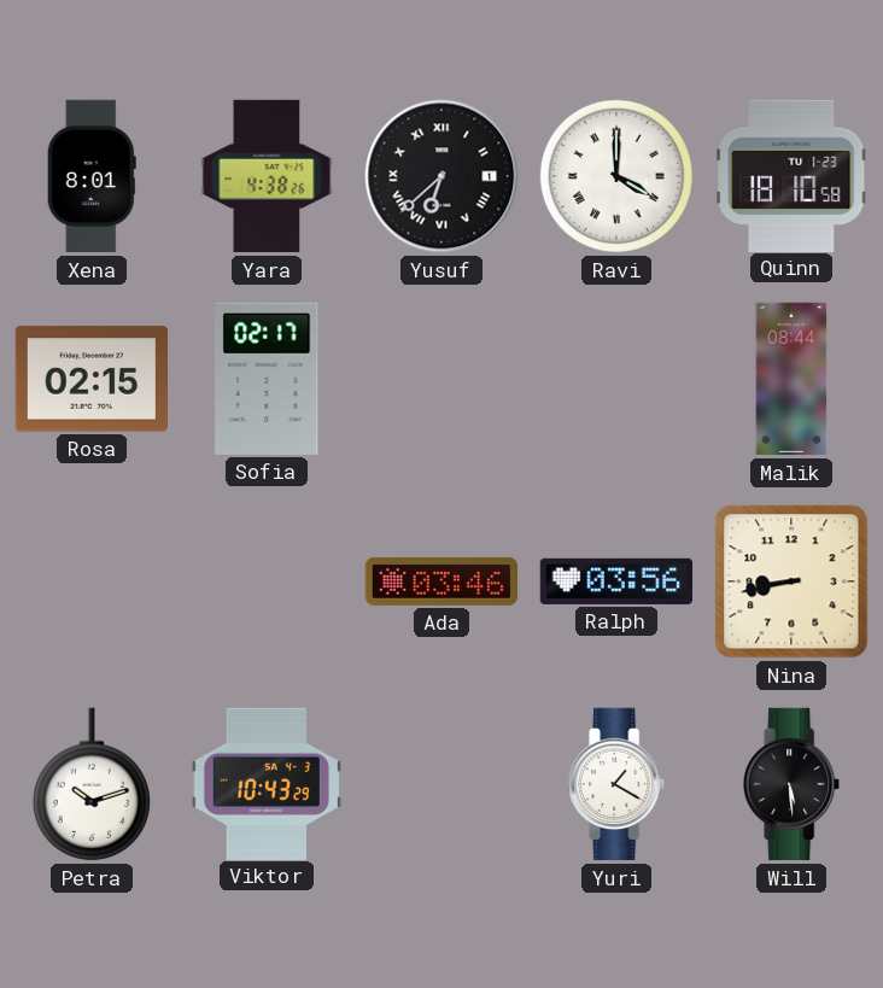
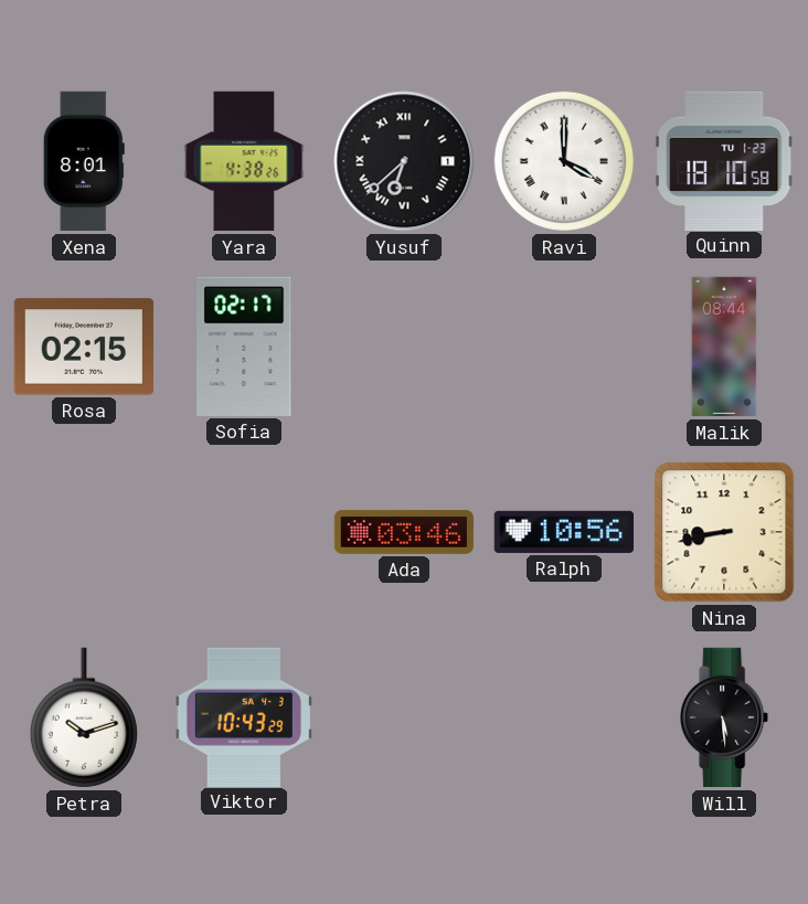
Ralph: 03:56 -> 10:56 (563, 532)
Yuri: 1:20 -> none (618, 784)
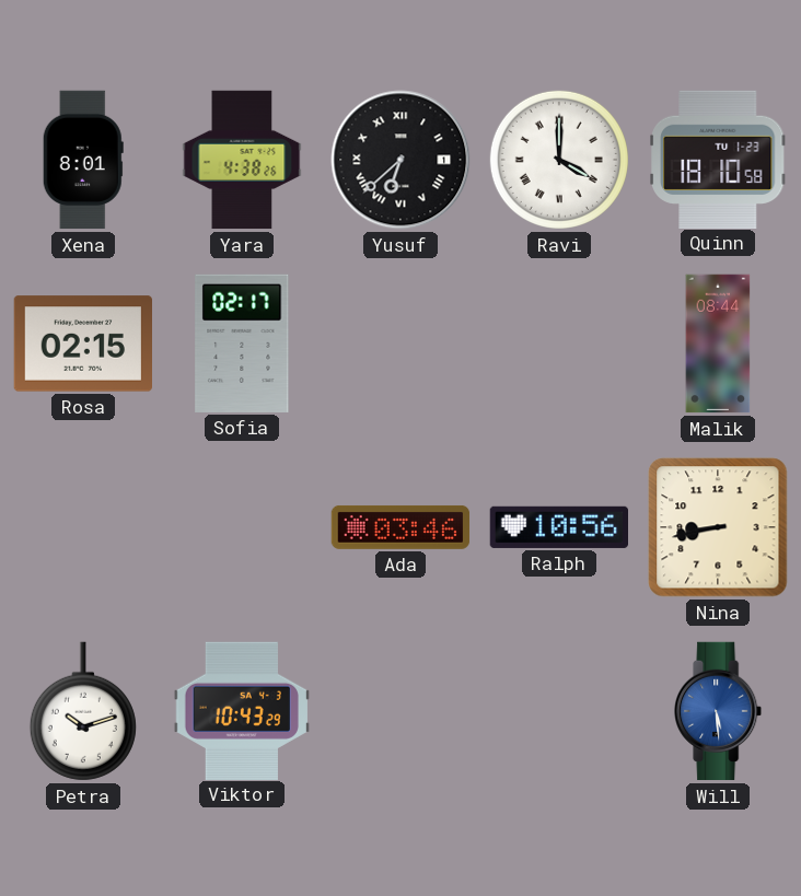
Will dial: black -> blue (719, 711)
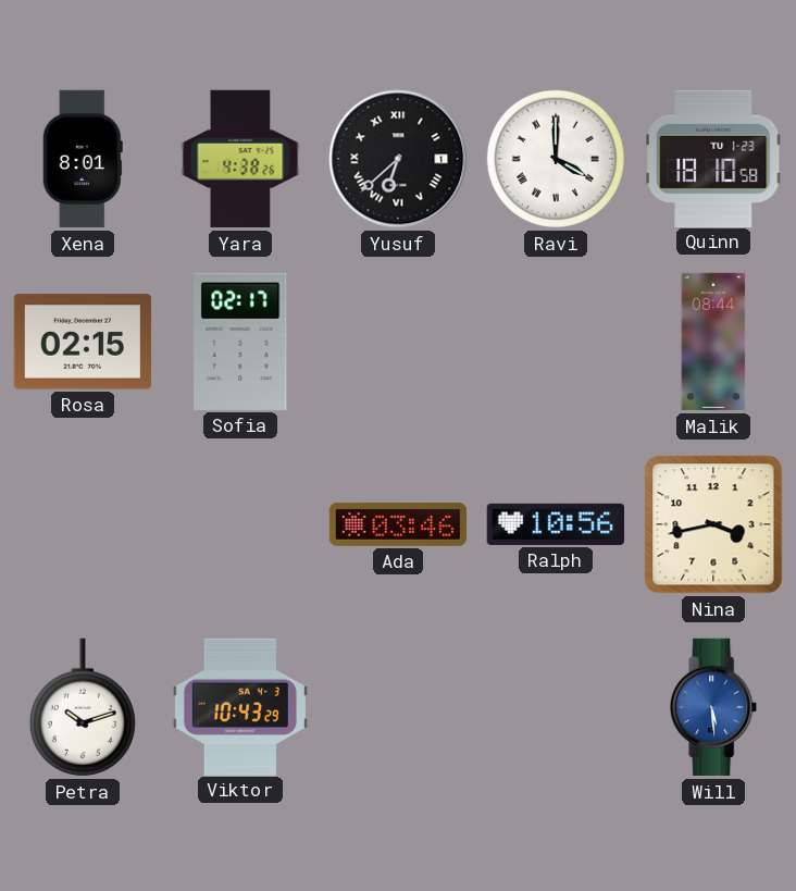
Nina: 8:43 -> 3:43 (713, 524)
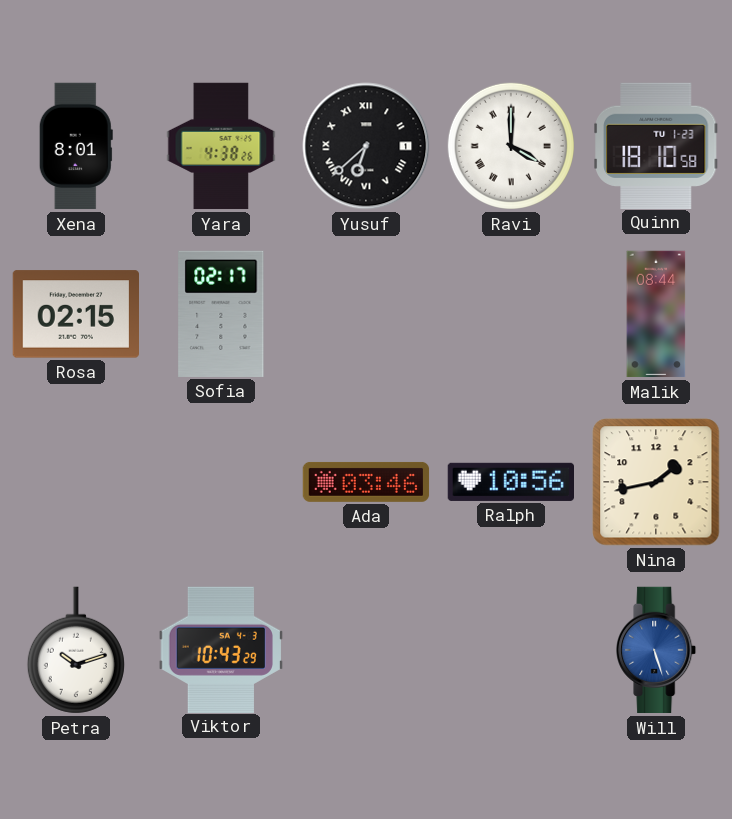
Nina: 3:43 -> 1:43 (656, 482)
Will: 5:29 -> 5:27 (657, 650)
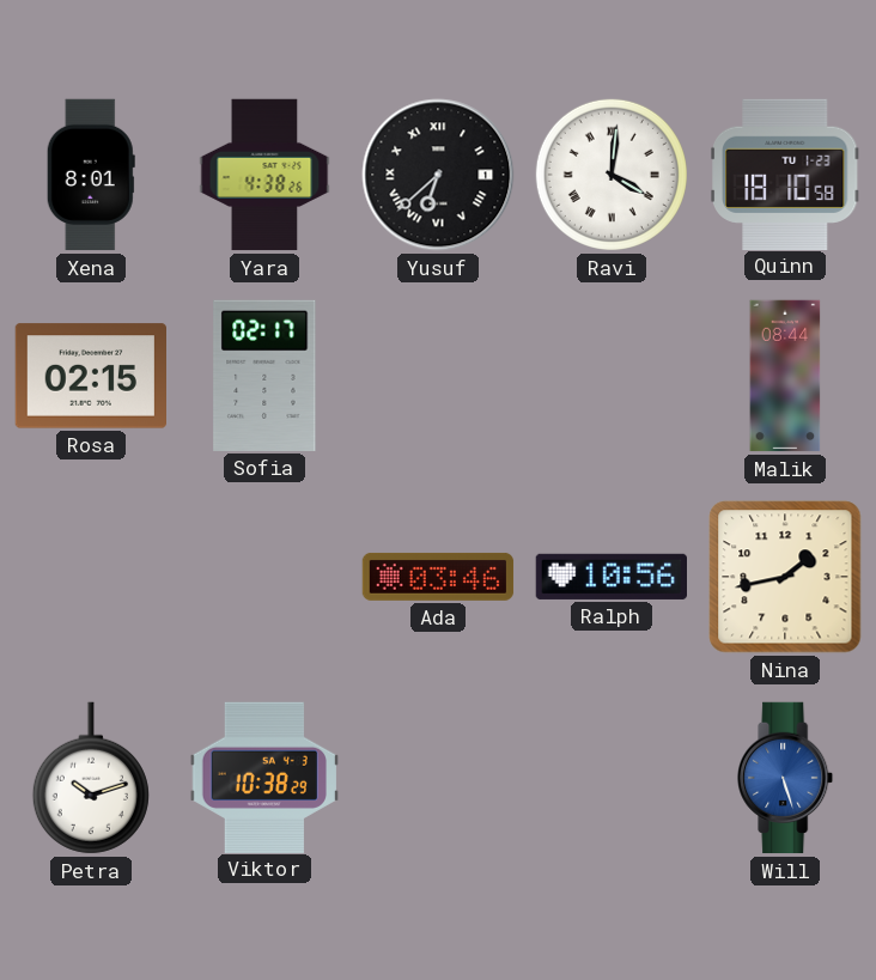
Ravi: 4:00 -> 4:01 (612, 175)
Viktor: 10:43 -> 10:38 (263, 777)
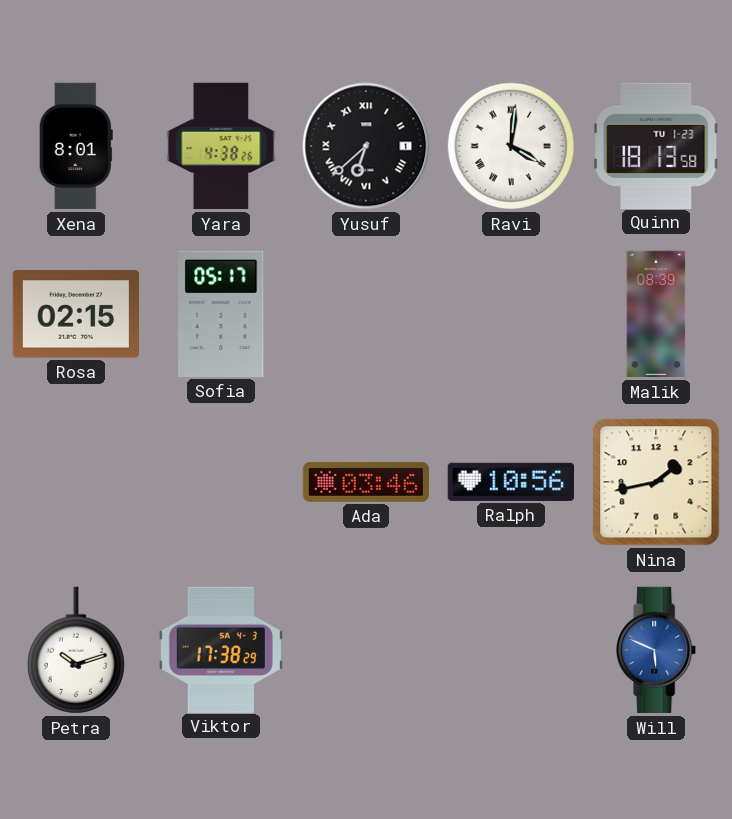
Quinn: 18:10 -> 18:13 (657, 145)
Sofia: 02:17 -> 05:17 (221, 314)
Malik: 08:44 -> 08:39 (656, 314)
Viktor: 10:38 -> 17:38 (220, 649)
Will: 5:27 -> 5:49 (657, 650)
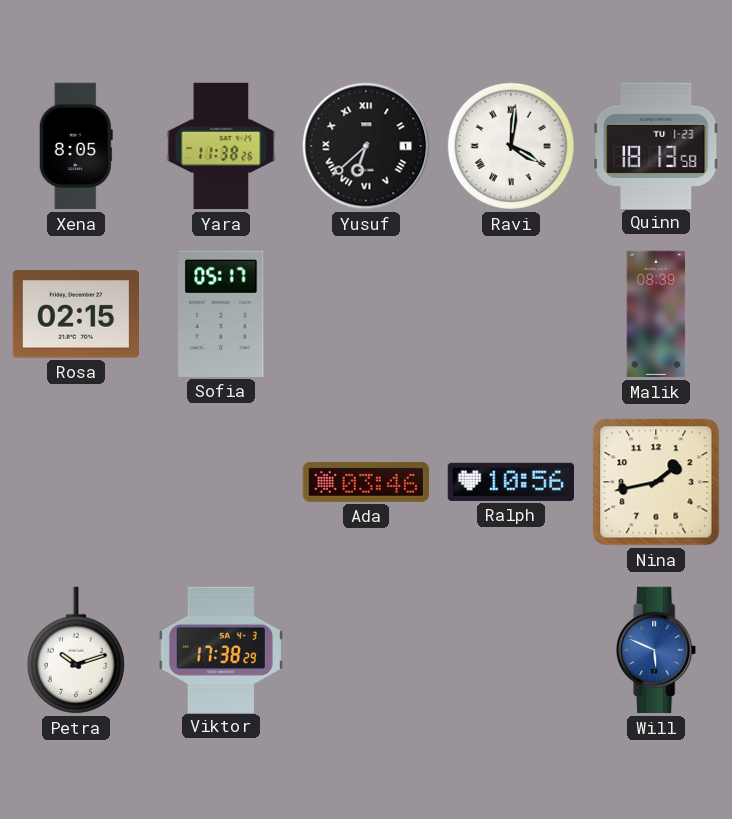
Xena: 8:01 -> 8:05 (76, 146)
Yara: 4:38 -> 11:38 (221, 146)
